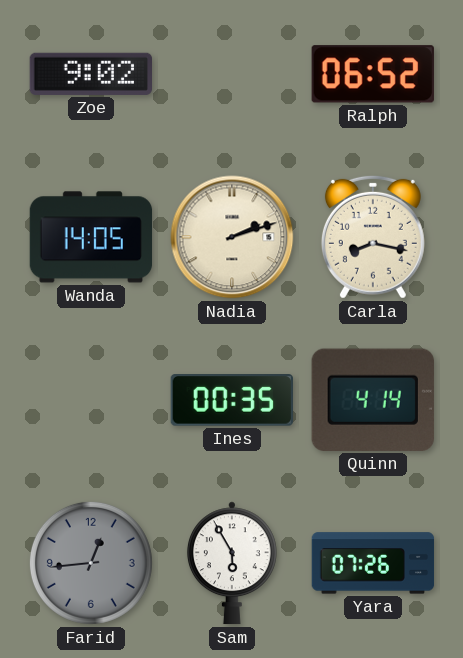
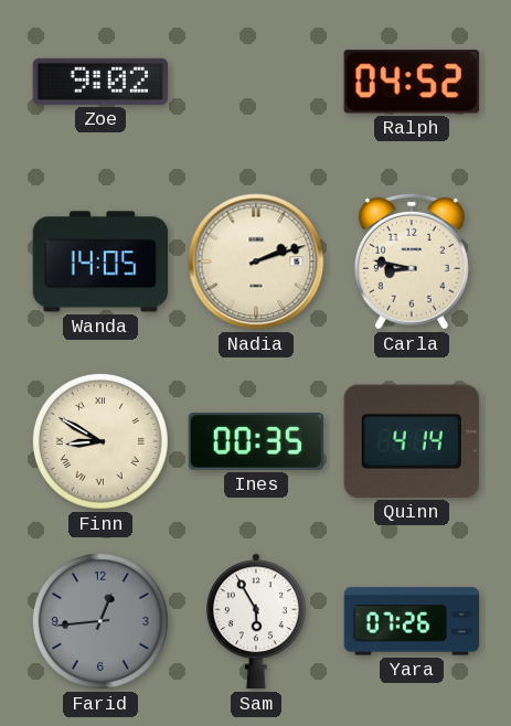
Ralph: 06:52 -> 04:52 (412, 82)
Carla: 8:17 -> 8:47 (412, 261)
Finn: none -> 8:50 (100, 441)
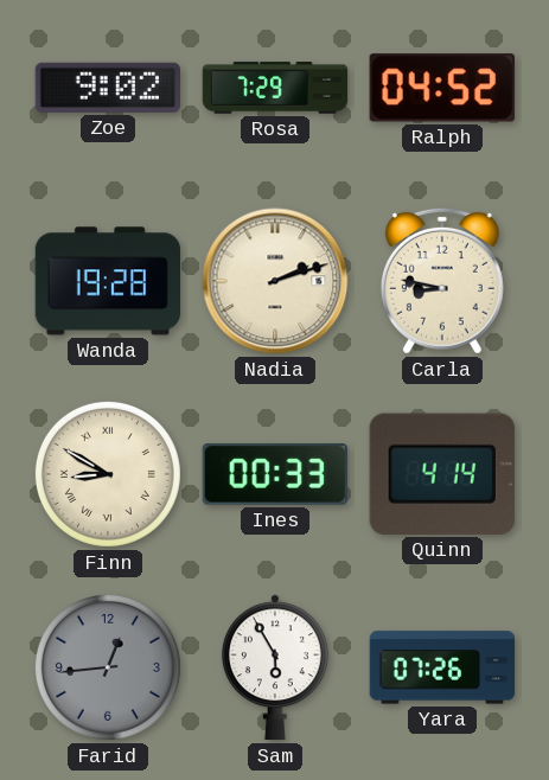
Rosa: none -> 7:29 (275, 88)
Wanda: 14:05 -> 19:28 (108, 281)
Ines: 00:35 -> 00:33 (274, 475)
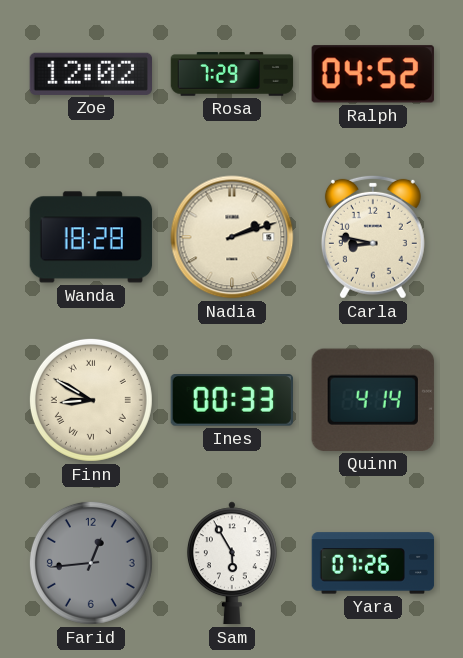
Zoe: 9:02 -> 12:02 (90, 74)
Wanda: 19:28 -> 18:28 (91, 237)
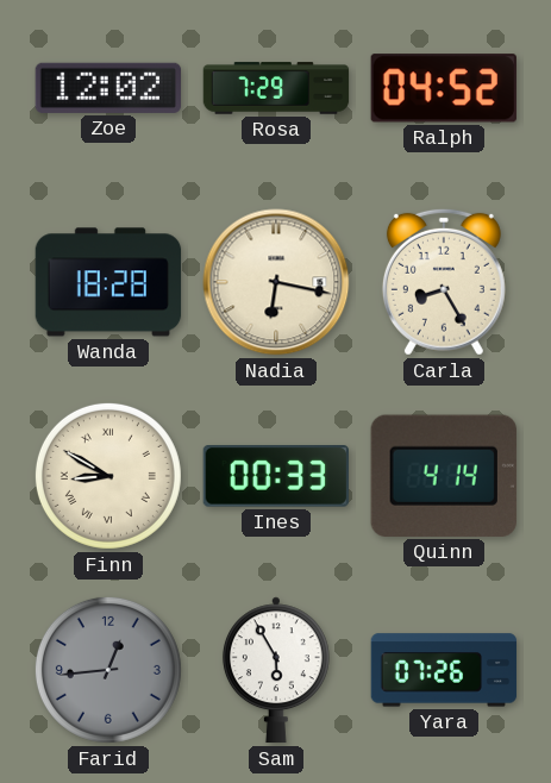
Nadia: 2:12 -> 6:17 (276, 282)
Carla: 8:47 -> 8:25 (444, 282)
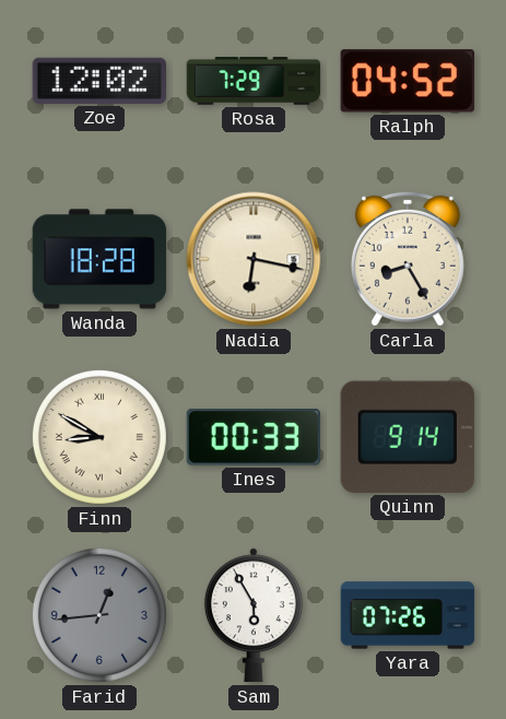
Quinn: 4:14 -> 9:14 (408, 437)
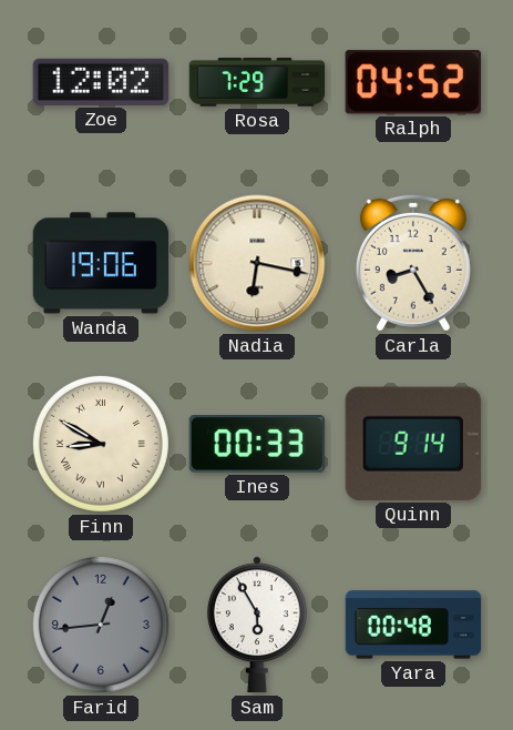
Wanda: 18:28 -> 19:06 (101, 263)
Yara: 07:26 -> 00:48 (413, 625)
